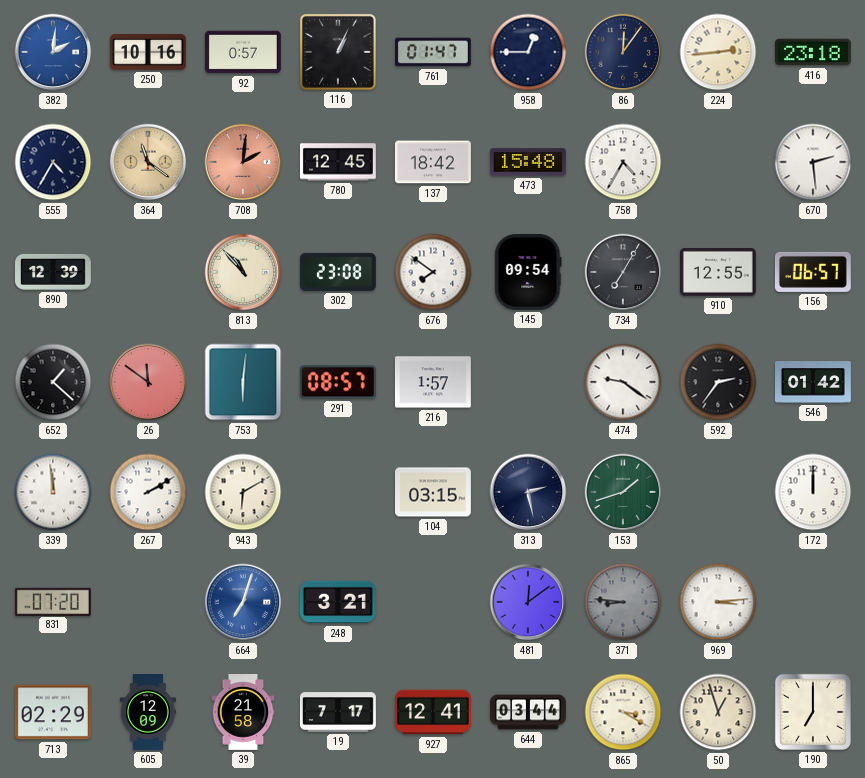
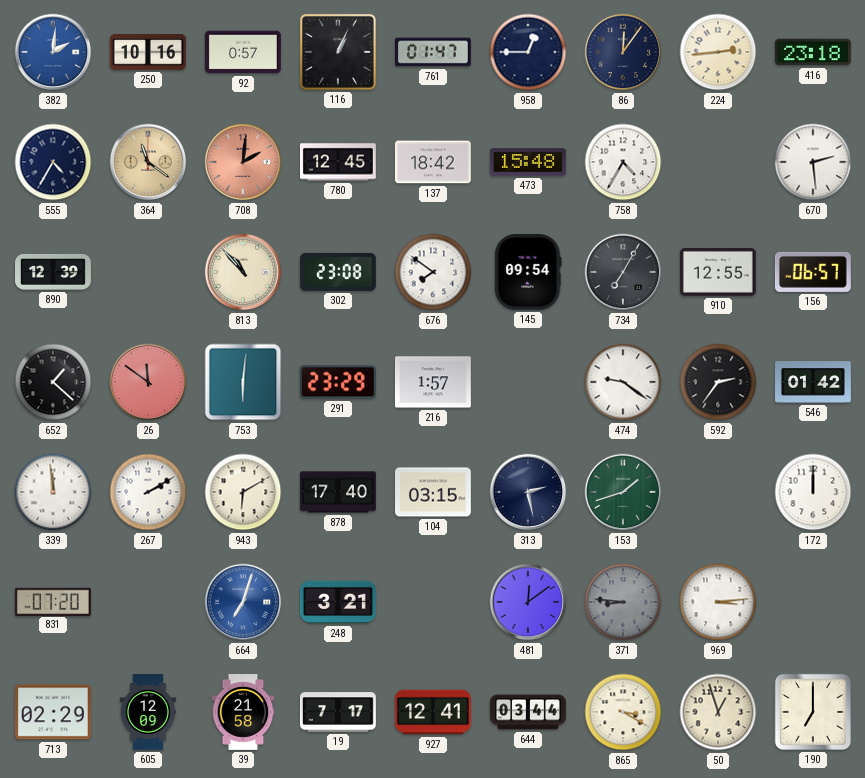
291: 08:57 -> 23:29 (338, 382)
878: none -> 17:40 (338, 492)
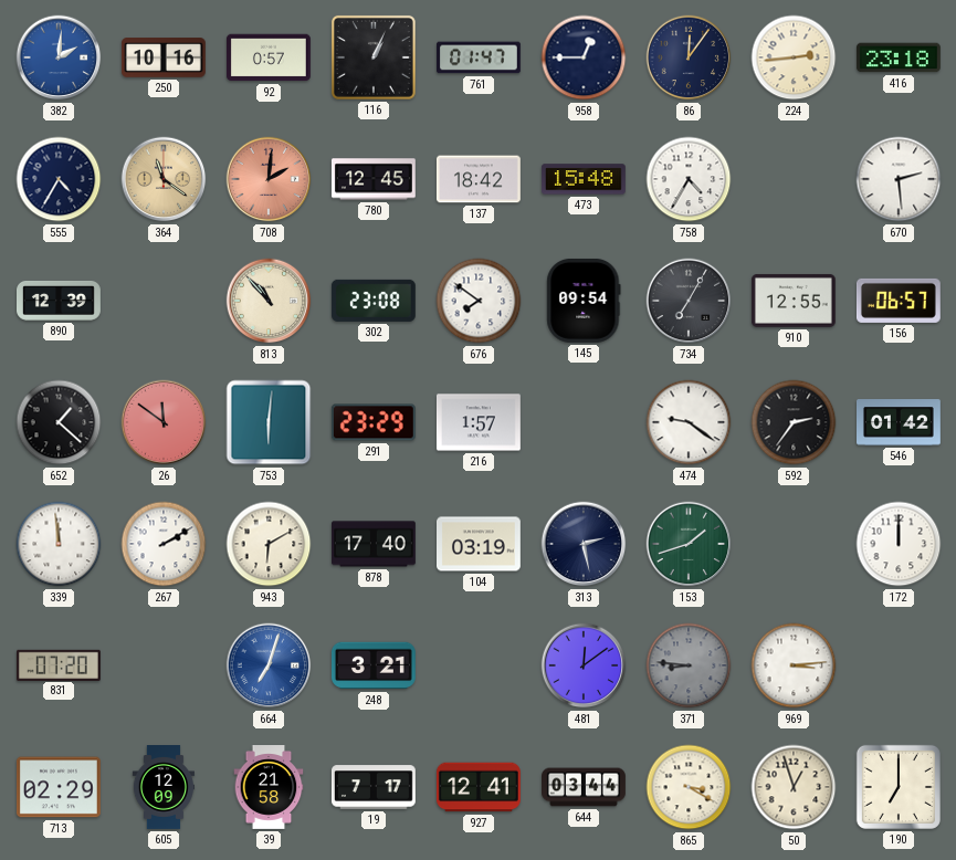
104: 03:15 -> 03:19 (480, 544)
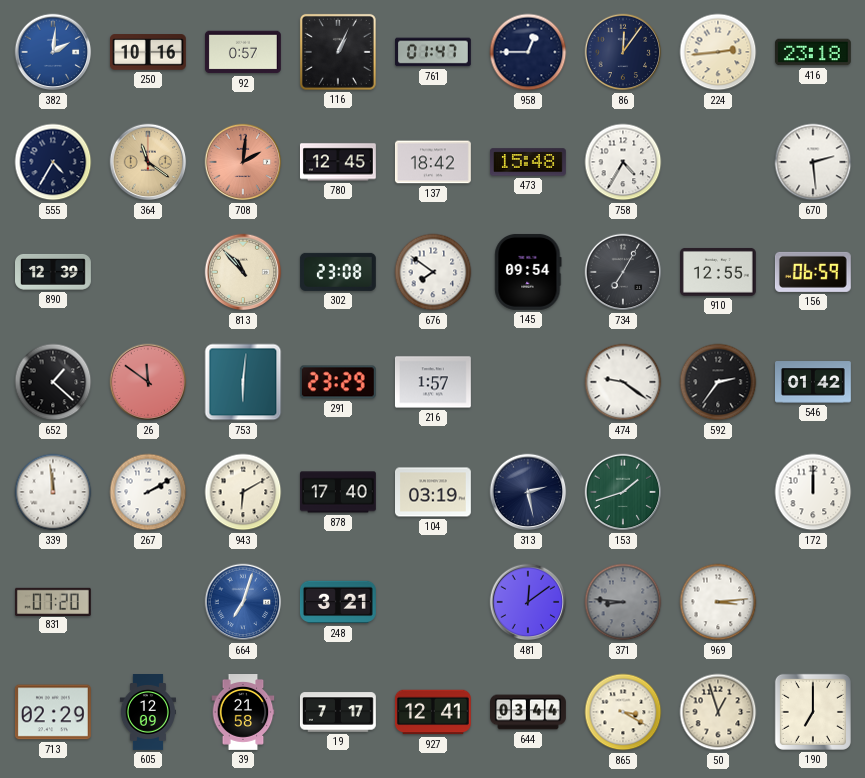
156: 06:57 -> 06:59 (813, 272)
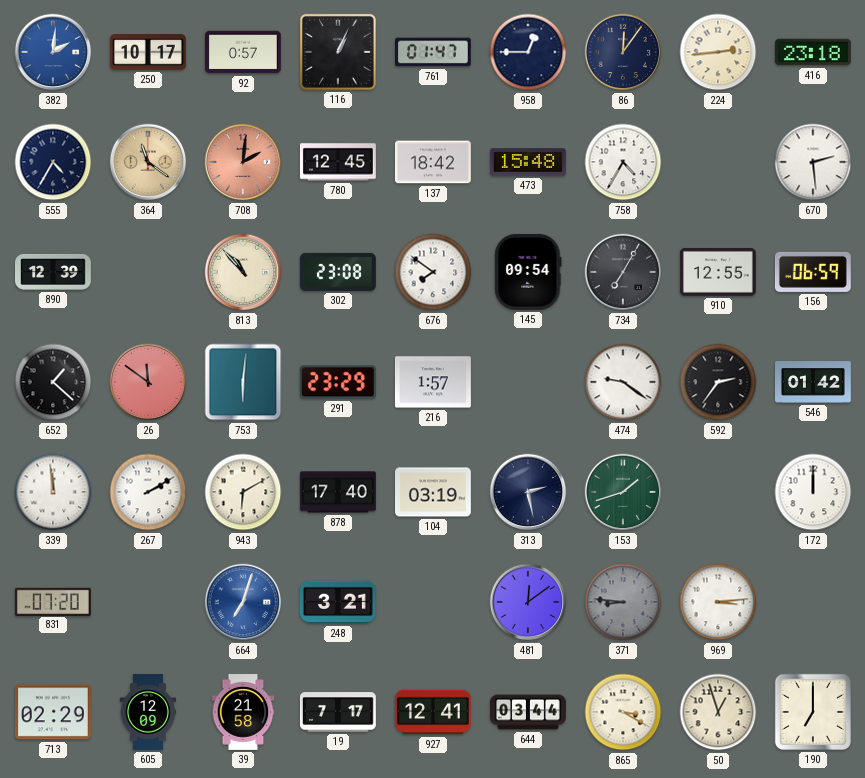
250: 10:16 -> 10:17 (148, 52)
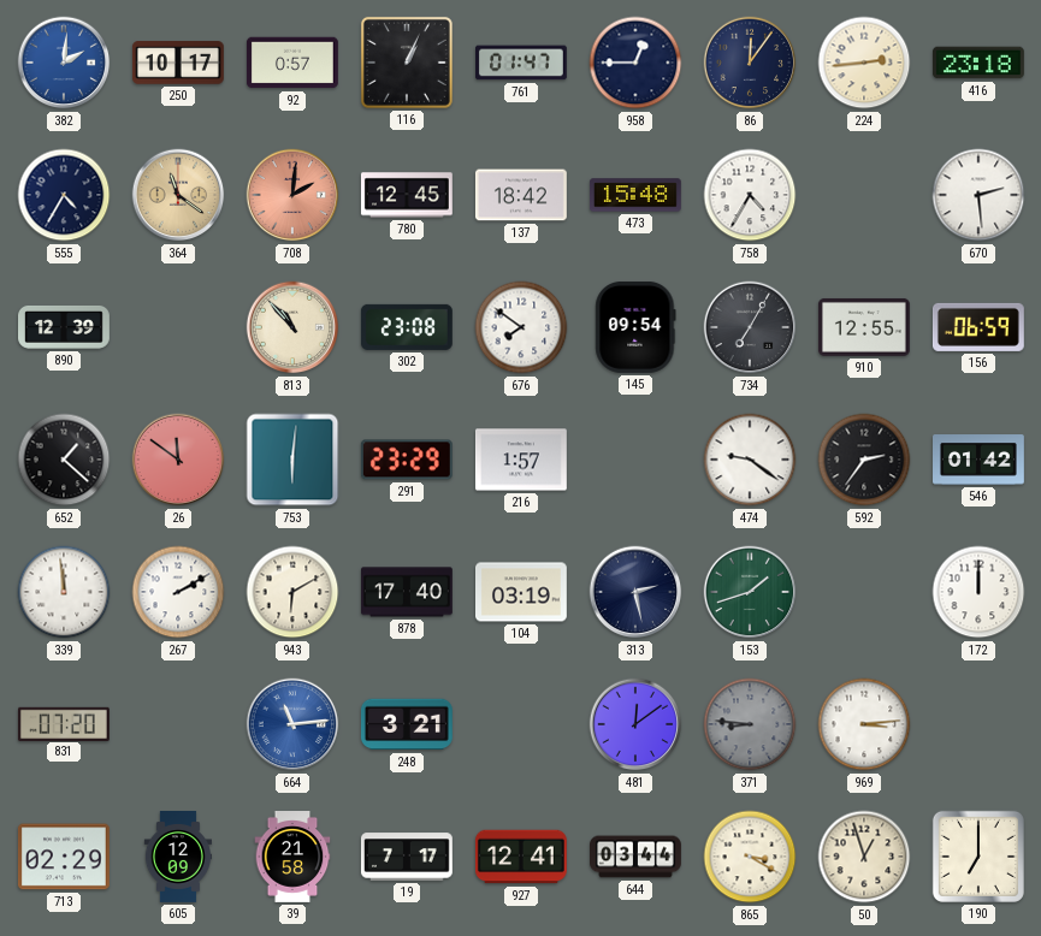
664: 7:03 -> 11:14 (292, 724)
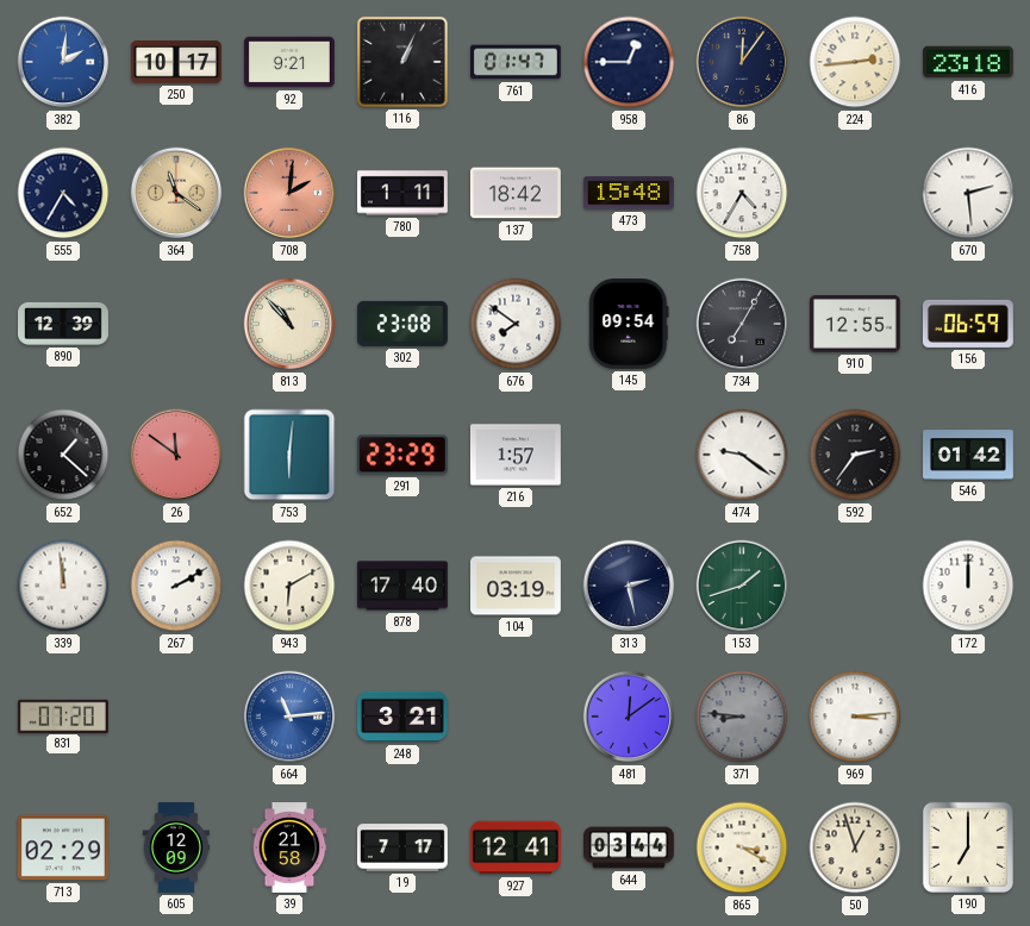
92: 0:57 -> 9:21 (289, 62)
780: 12:45 -> 1:11 (402, 193)
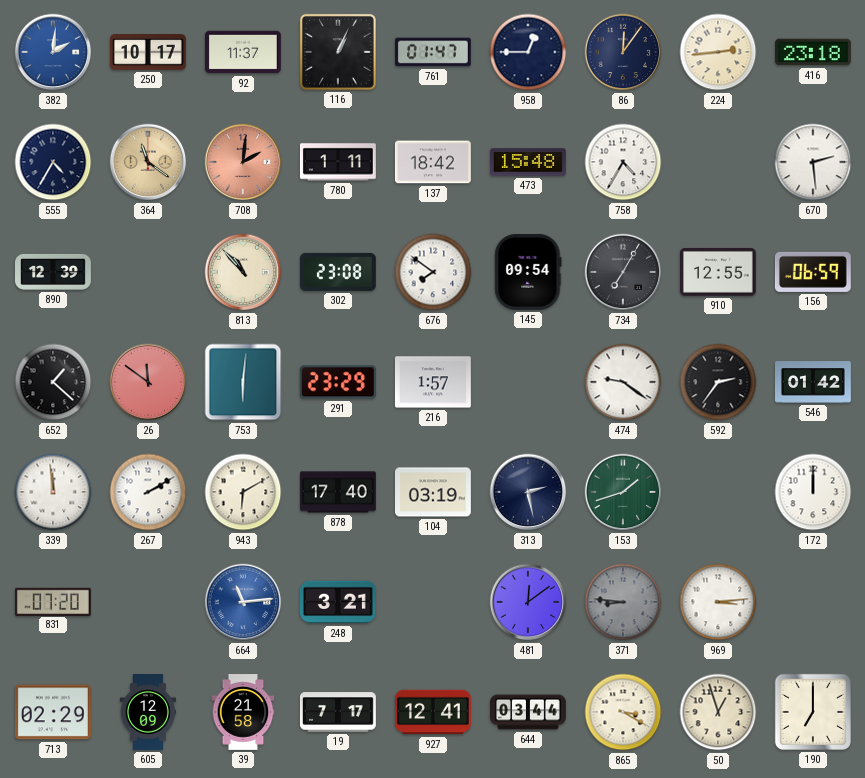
92: 9:21 -> 11:37 (243, 52)
